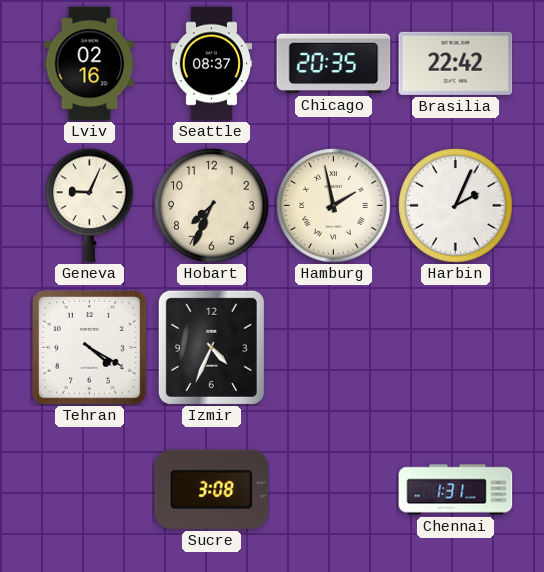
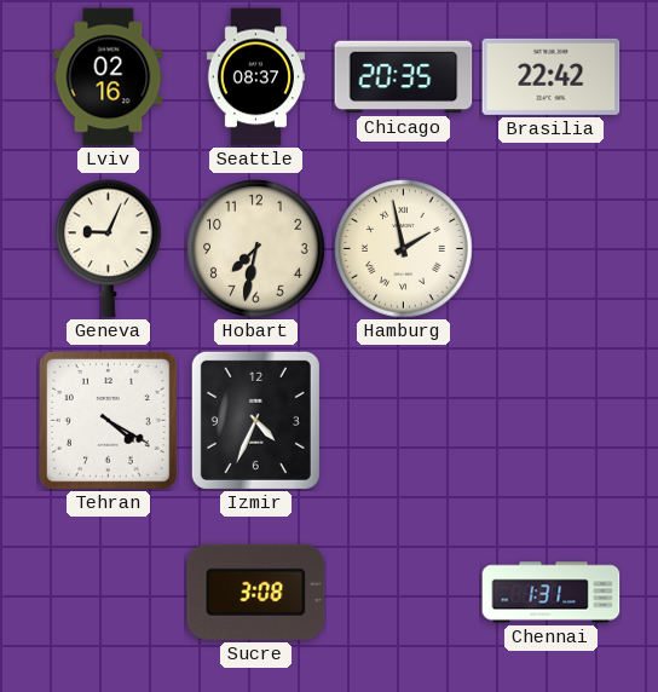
Hobart: 7:34 -> 7:32 (256, 249)
Harbin: 2:04 -> none (456, 206)
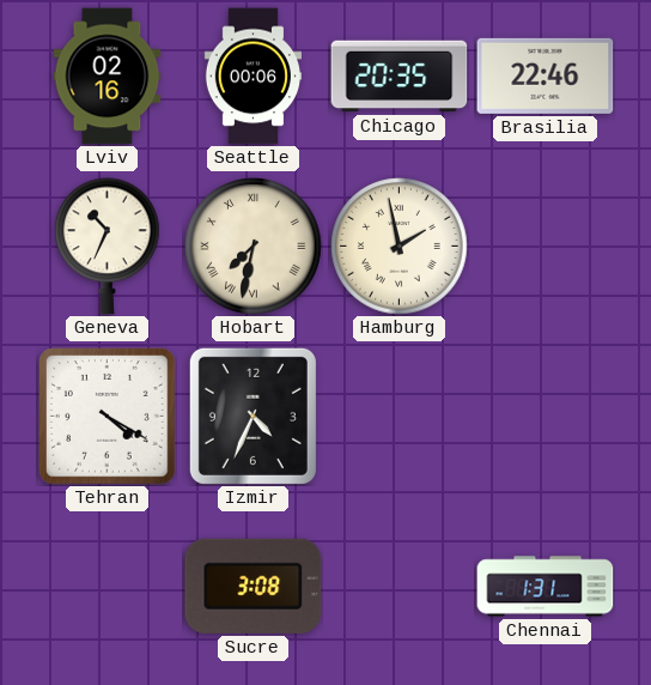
Seattle: 08:37 -> 00:06 (253, 77)
Brasilia: 22:42 -> 22:46 (546, 75)
Geneva: 9:04 -> 10:34 (108, 247)
Hobart numerals: Arabic -> Roman (254, 247)
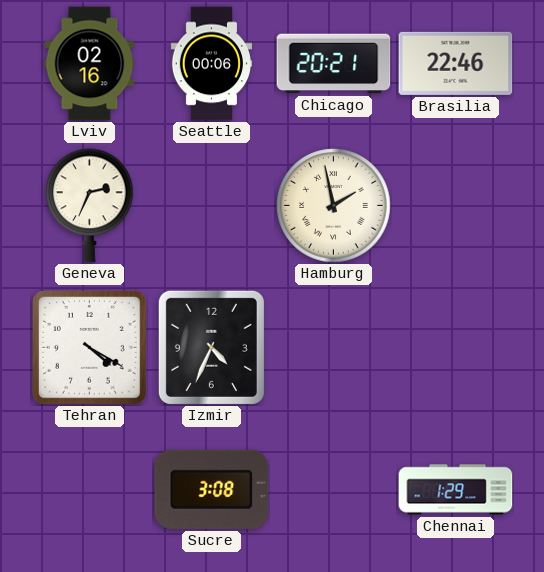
Chicago: 20:35 -> 20:21 (334, 64)
Geneva: 10:34 -> 2:34 (90, 206)
Hobart: 7:32 -> none (254, 247)
Chennai: 1:31 -> 1:29 (456, 490)
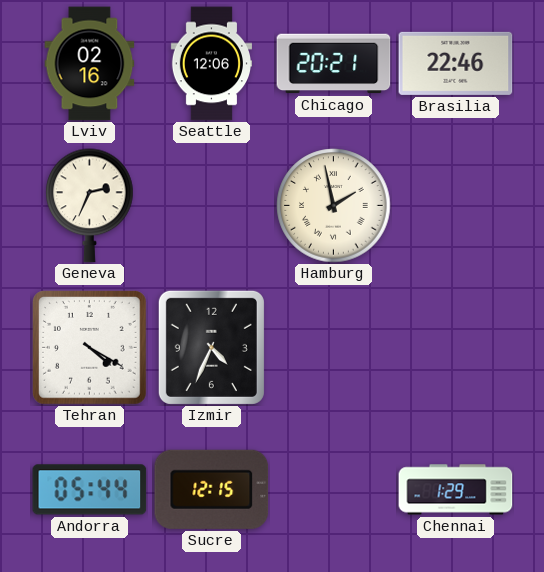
Seattle: 00:06 -> 12:06 (211, 64)
Andorra: none -> 05:44 (90, 490)
Sucre: 3:08 -> 12:15 (212, 489)
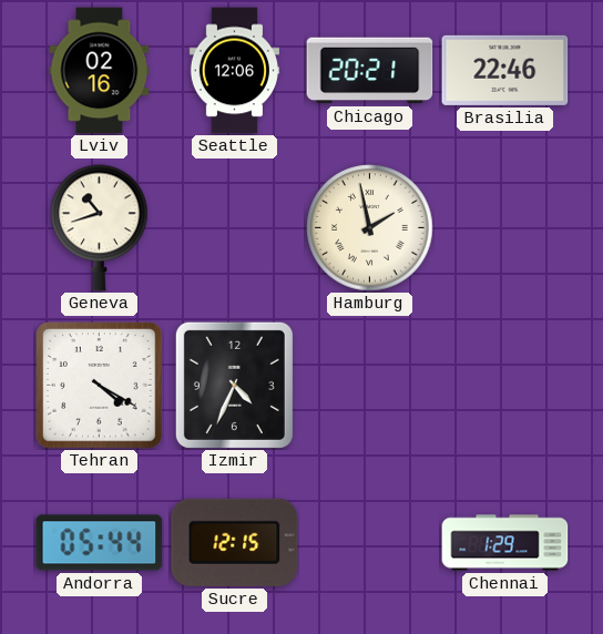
Geneva: 2:34 -> 10:42 (100, 228)
